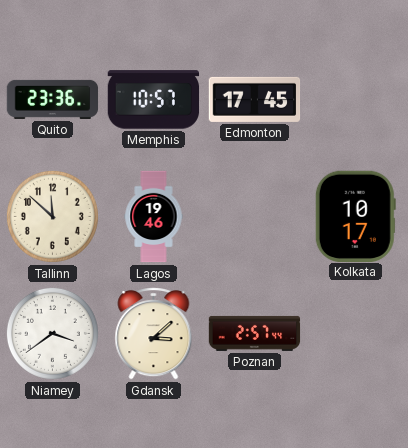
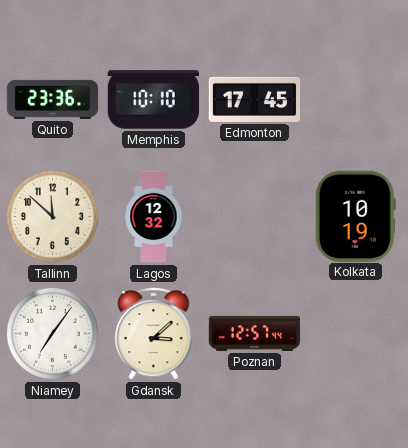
Memphis: 10:57 -> 10:10 (154, 100)
Lagos: 19:46 -> 12:32 (154, 217)
Kolkata: 10:17 -> 10:19 (355, 216)
Niamey: 3:39 -> 7:06 (52, 333)
Poznan: 2:57 -> 12:57 (255, 333)
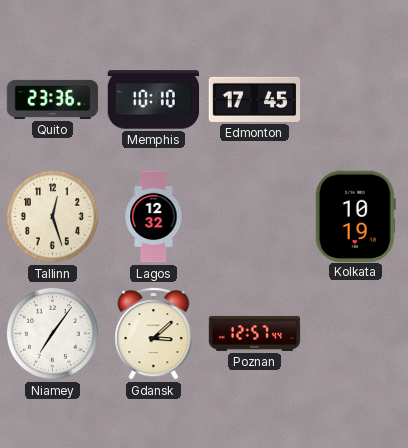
Tallinn: 11:52 -> 12:27 (52, 216)
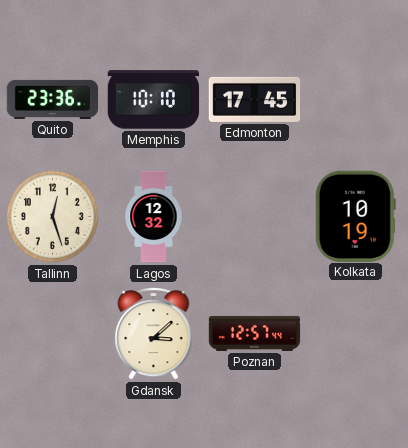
Niamey: 7:06 -> none (52, 333)
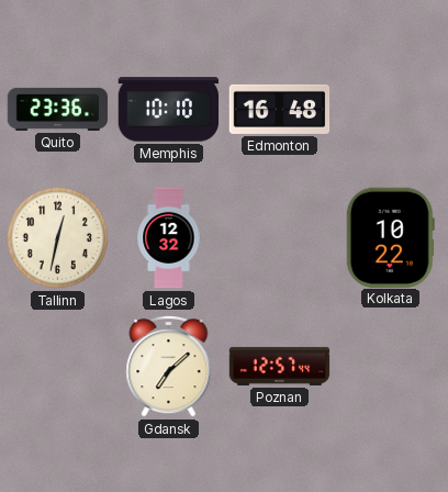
Edmonton: 17:45 -> 16:48 (280, 109)
Tallinn: 12:27 -> 12:32 (57, 237)
Kolkata: 10:19 -> 10:22 (390, 237)
Gdansk: 3:08 -> 7:08 (169, 367)
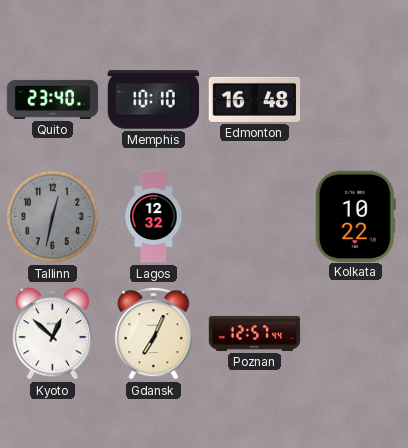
Quito: 23:36 -> 23:40 (53, 99)
Tallinn dial: cream -> grey (52, 216)
Kyoto: none -> 12:52 (53, 334)
Gdansk: 7:08 -> 7:04 (154, 334)
